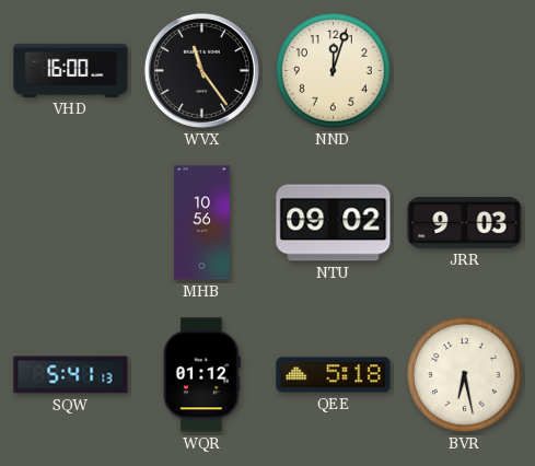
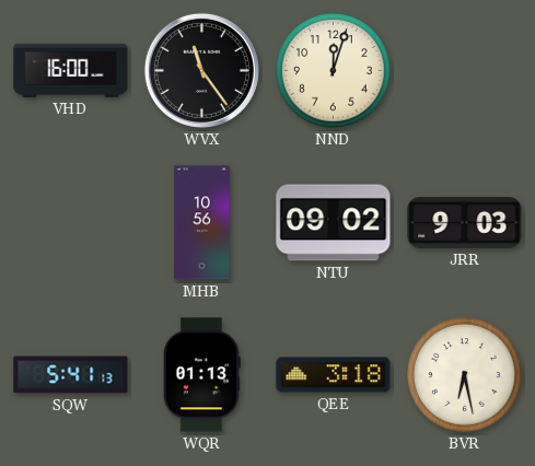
WQR: 01:12 -> 01:13 (201, 375)
QEE: 5:18 -> 3:18 (334, 375)
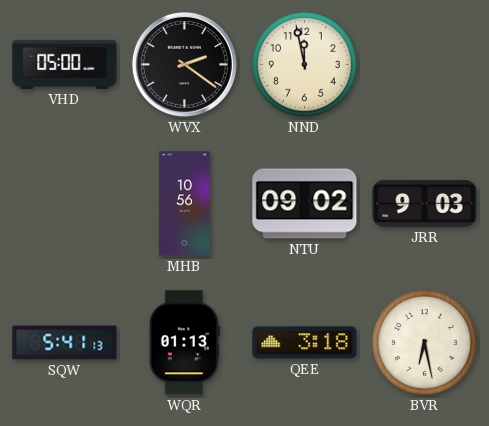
VHD: 16:00 -> 05:00 (65, 64)
WVX: 11:24 -> 2:21 (184, 64)
NND: 12:03 -> 11:58 (305, 65)
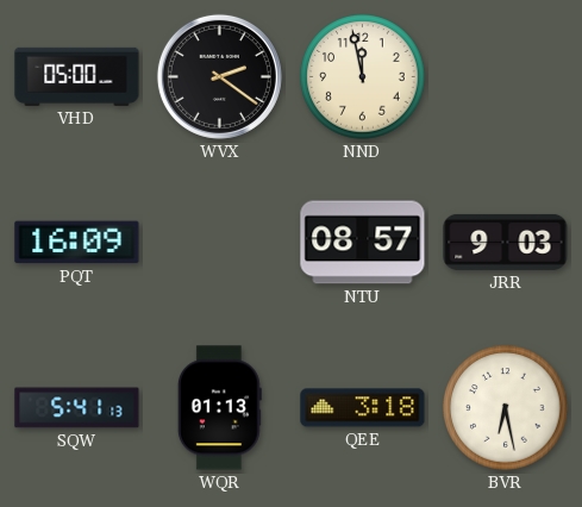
PQT: none -> 16:09 (77, 243)
MHB: 10:56 -> none (185, 204)
NTU: 09:02 -> 08:57 (363, 243)
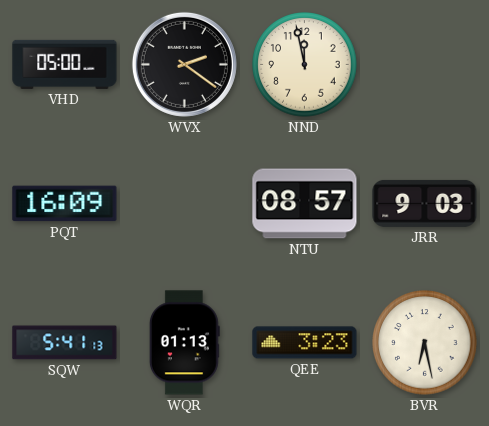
QEE: 3:18 -> 3:23 (305, 343)
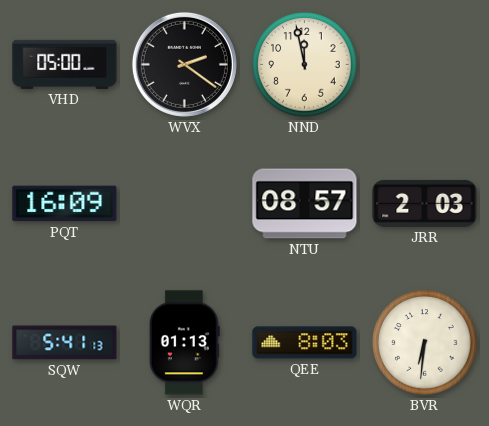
JRR: 9:03 -> 2:03 (425, 203)
QEE: 3:23 -> 8:03 (305, 343)
BVR: 6:28 -> 6:31 (425, 343)
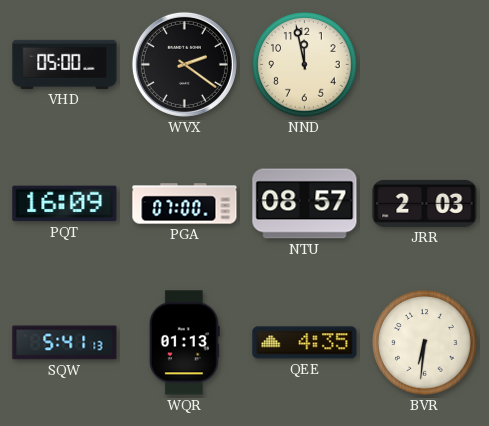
PGA: none -> 07:00 (185, 204)
QEE: 8:03 -> 4:35 (305, 343)
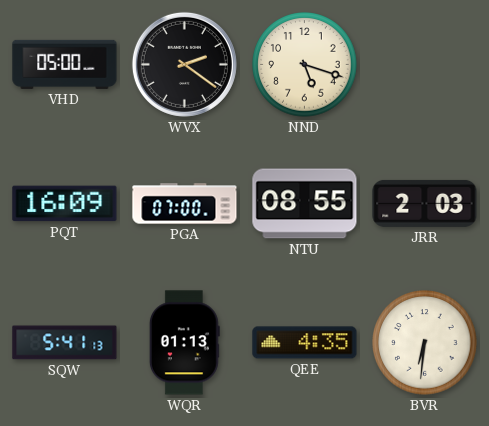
NND: 11:58 -> 5:18 (305, 65)
NTU: 08:57 -> 08:55 (305, 204)
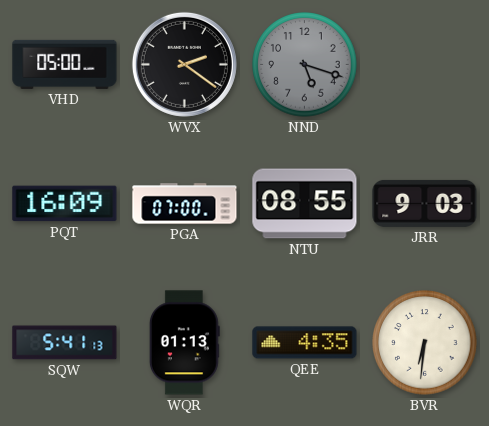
NND dial: cream -> grey (305, 65)
JRR: 2:03 -> 9:03 (425, 203)
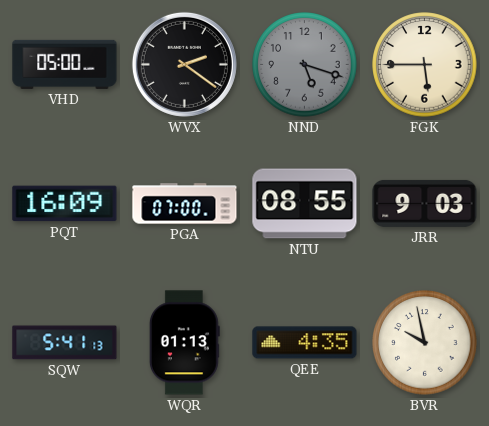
FGK: none -> 5:45 (425, 65)
BVR: 6:31 -> 9:58 (425, 343)
